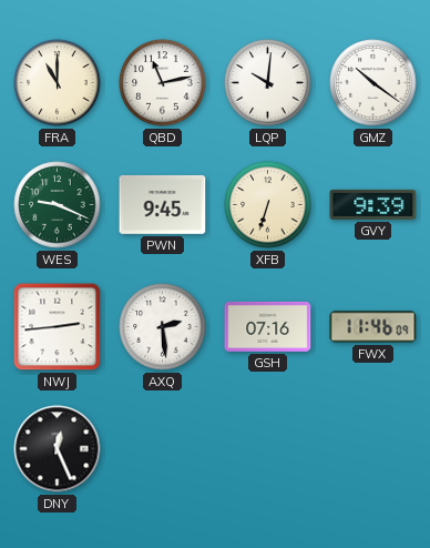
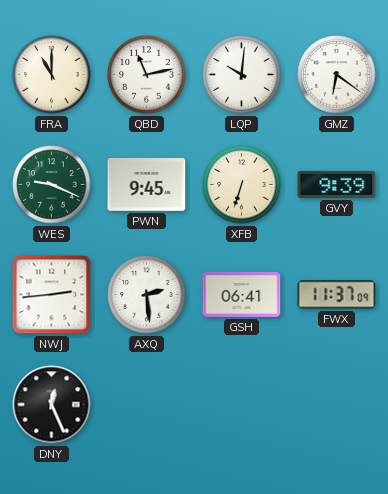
GMZ: 10:21 -> 6:21 (337, 75)
GSH: 07:16 -> 06:41 (242, 294)
FWX: 11:46 -> 11:37 (337, 295)
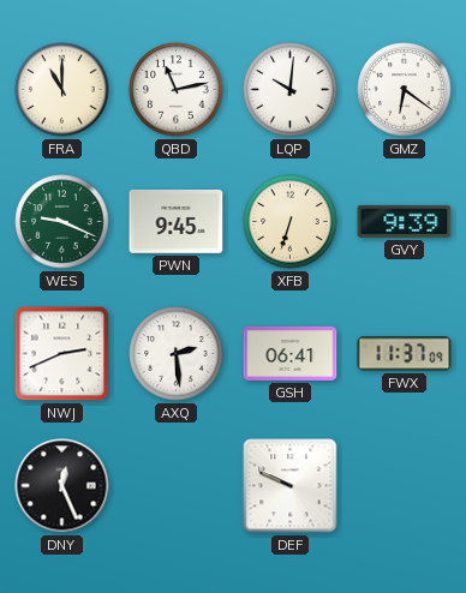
NWJ: 2:44 -> 2:41 (62, 354)
DEF: none -> 9:49 (291, 486)
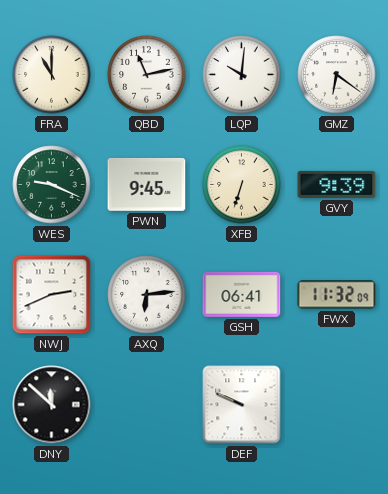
AXQ: 2:29 -> 6:14 (147, 295)
FWX: 11:37 -> 11:32 (337, 295)
DNY: 12:26 -> 11:52 (52, 405)
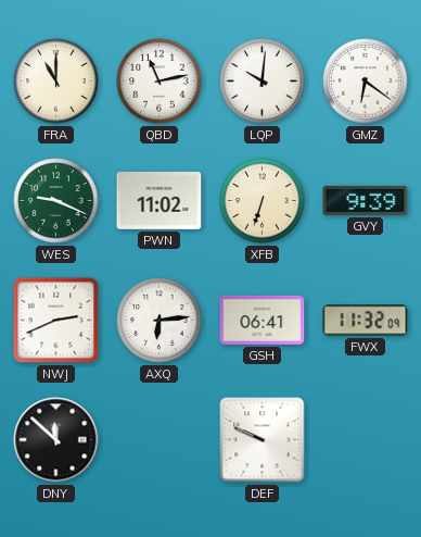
PWN: 9:45 -> 11:02 (160, 200)
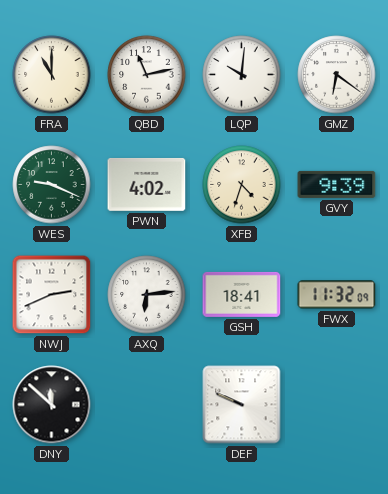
PWN: 11:02 -> 4:02 (147, 184)
XFB: 6:33 -> 4:33 (242, 185)
GSH: 06:41 -> 18:41 (242, 294)
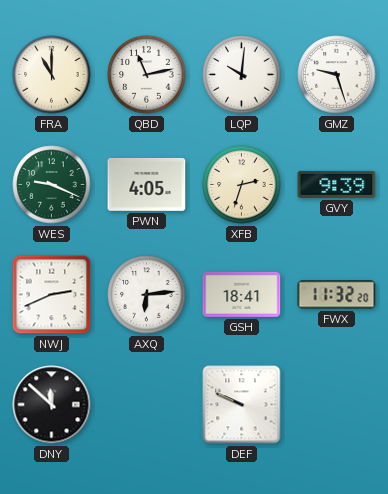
GMZ: 6:21 -> 9:27 (337, 75)
PWN: 4:02 -> 4:05 (147, 184)
XFB: 4:33 -> 2:33 (242, 185)
FWX: 11:32:09 -> 11:32:20 (337, 295)
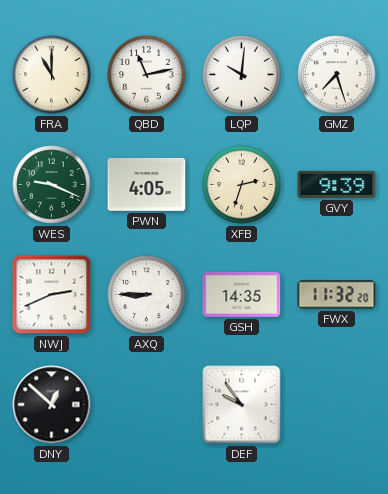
GMZ: 9:27 -> 7:27 (337, 75)
AXQ: 6:14 -> 8:45 (147, 295)
GSH: 18:41 -> 14:35 (242, 294)
DNY: 11:52 -> 12:52 (52, 405)
DEF: 9:49 -> 9:54 (242, 405)
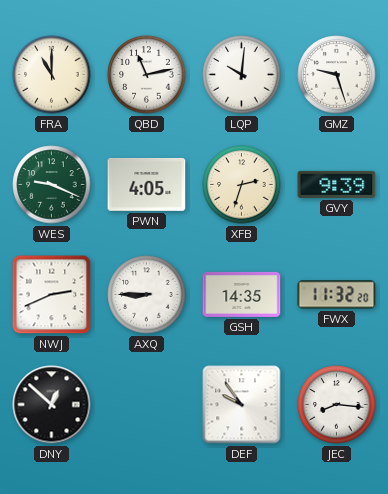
GMZ: 7:27 -> 9:27 (337, 75)
JEC: none -> 8:16 (337, 405)
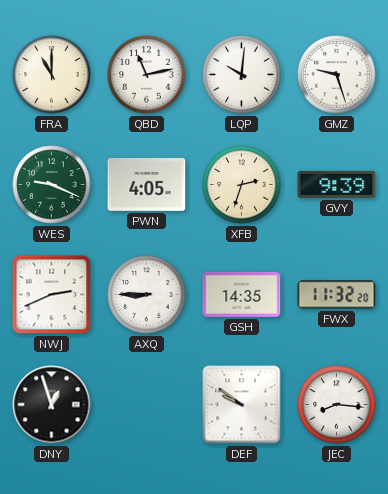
DNY: 12:52 -> 12:57 (52, 405)
DEF: 9:54 -> 9:51 (242, 405)
